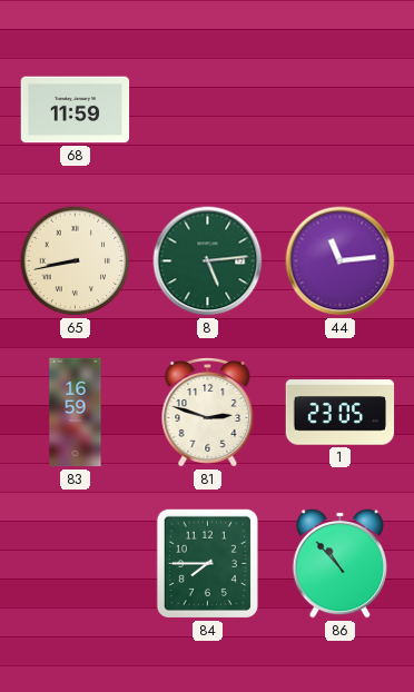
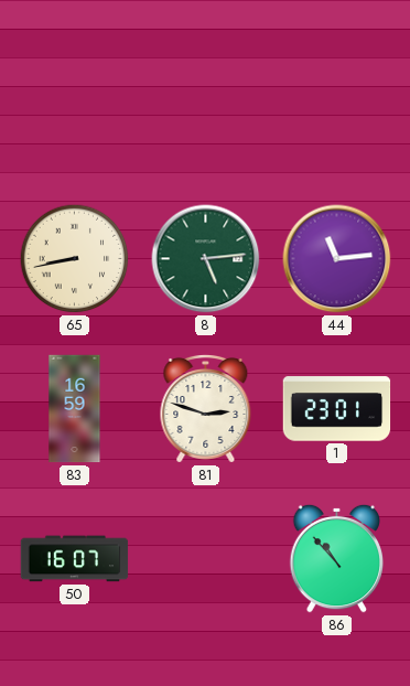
68: 11:59 -> none (76, 110)
1: 23:05 -> 23:01 (337, 409)
50: none -> 16:07 (75, 559)
84: 7:45 -> none (207, 563)
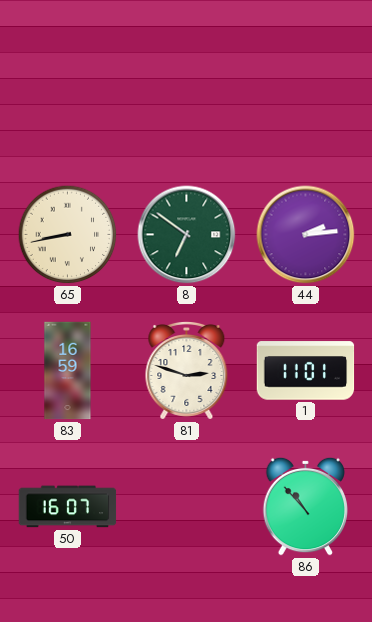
8: 5:14 -> 6:51 (187, 235)
44: 11:14 -> 2:14 (306, 235)
1: 23:01 -> 11:01 (306, 371)
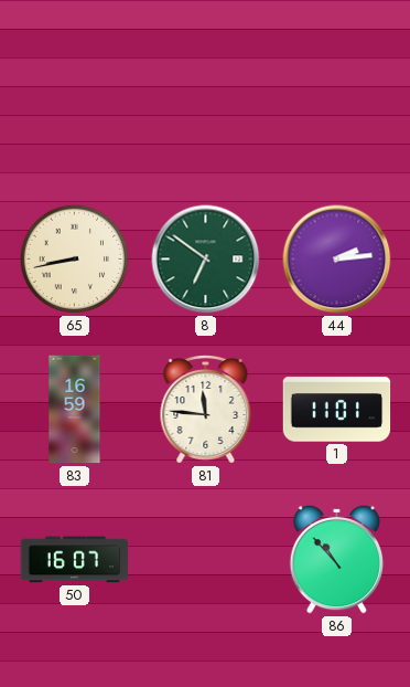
81: 2:48 -> 11:46 (206, 410)
